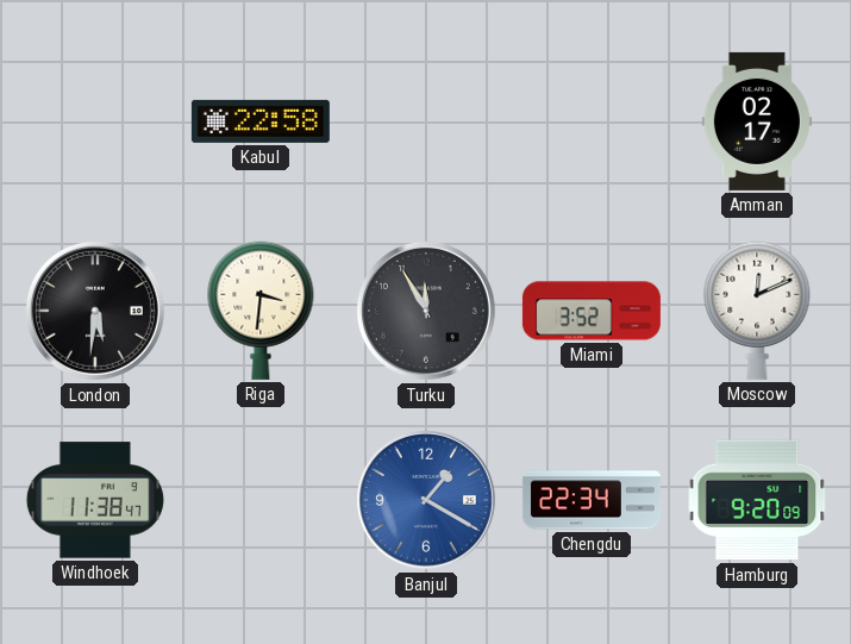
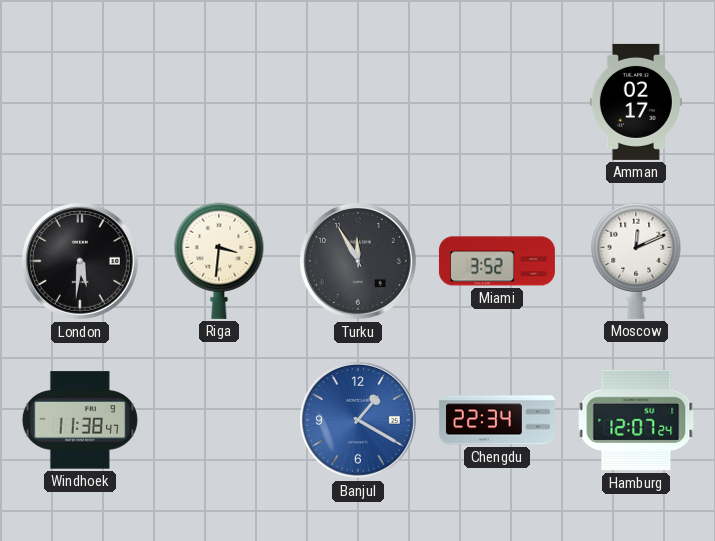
Kabul: 22:58 -> none (261, 121)
Hamburg: 9:20 -> 12:07 (636, 420)
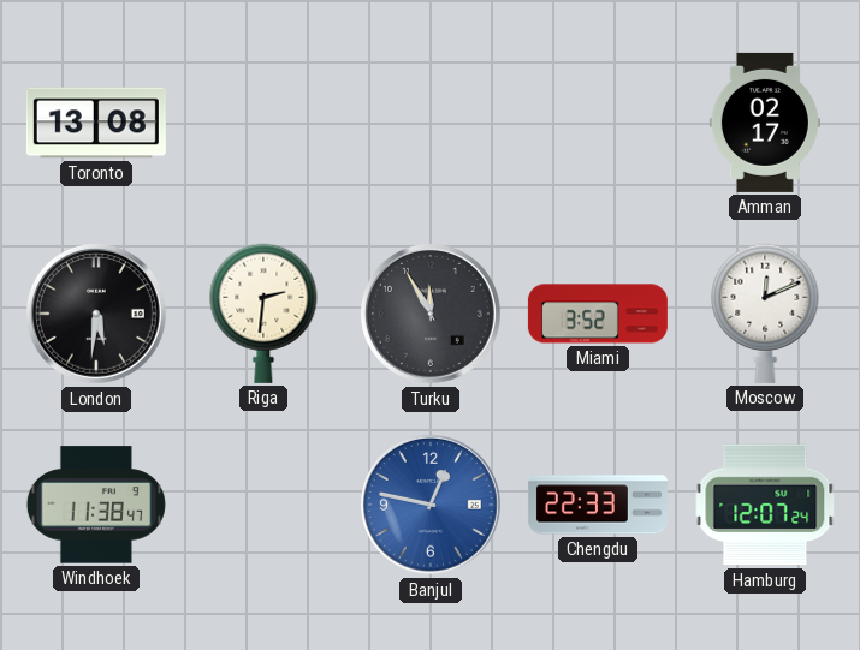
Toronto: none -> 13:08 (96, 123)
Riga: 3:31 -> 2:31 (263, 314)
Banjul: 1:20 -> 12:47 (431, 505)
Chengdu: 22:34 -> 22:33 (598, 505)
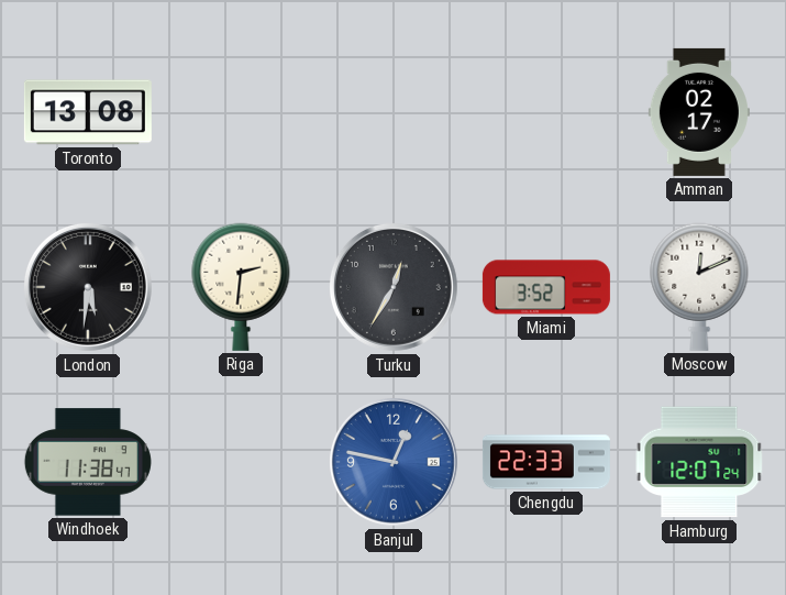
Turku: 11:55 -> 12:35 (394, 287)
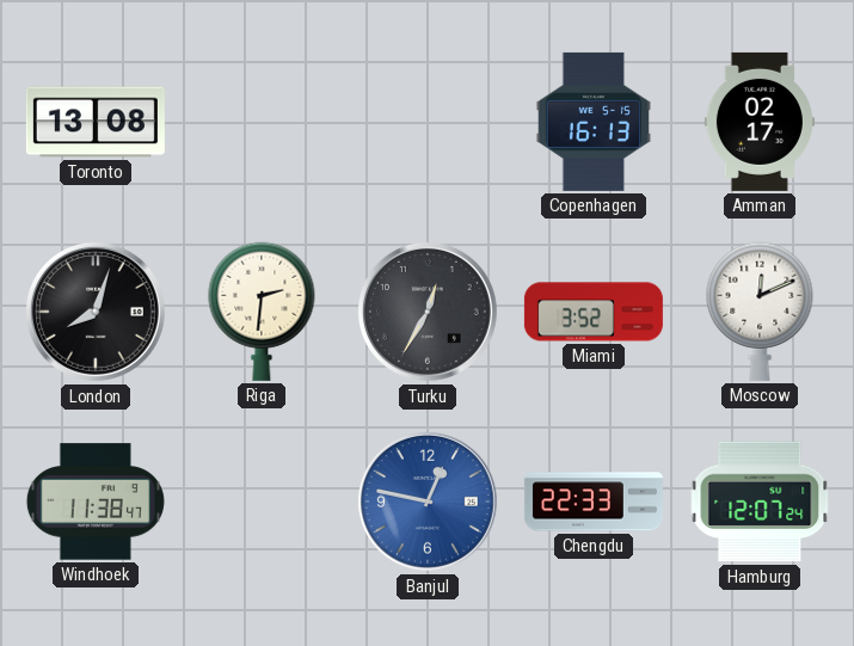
Copenhagen: none -> 16:13 (592, 122)
London: 5:31 -> 8:03 (96, 312)
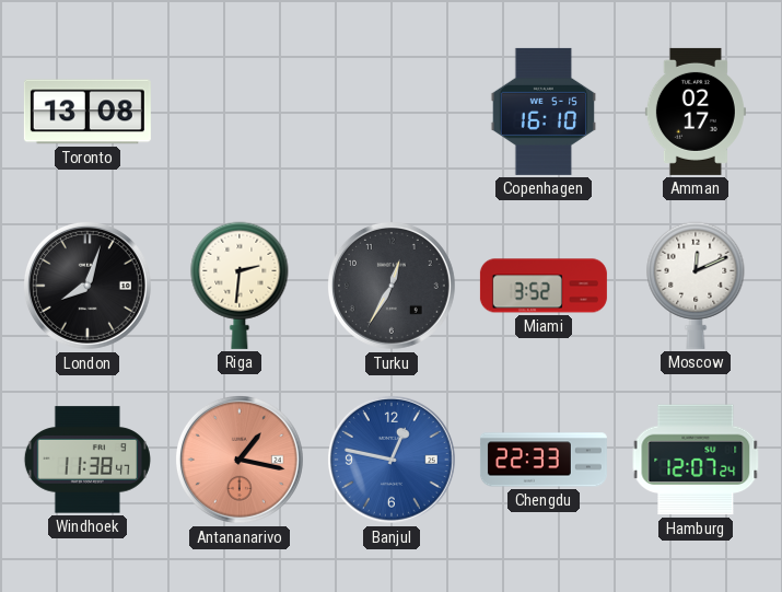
Copenhagen: 16:13 -> 16:10 (542, 112)
Antananarivo: none -> 1:17 (240, 460)
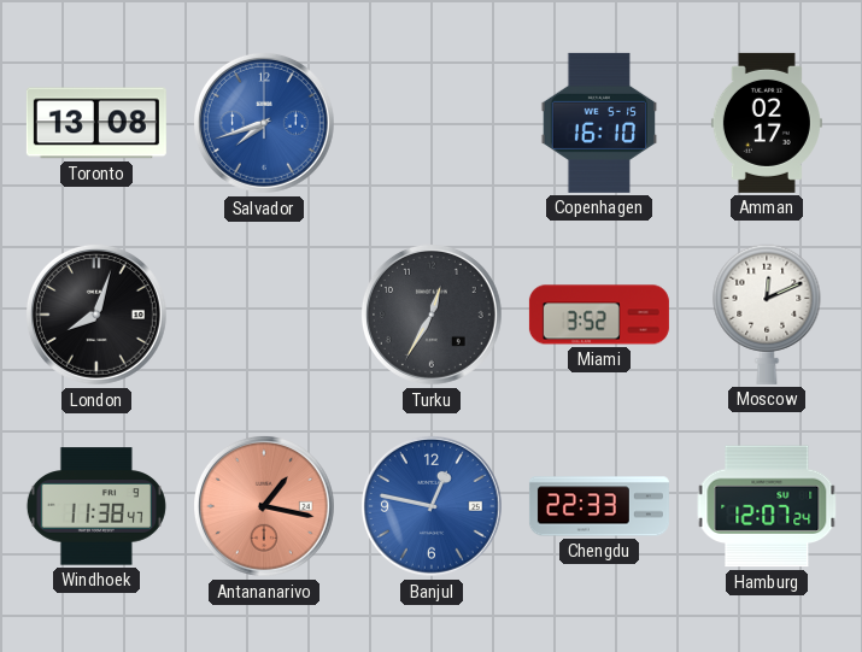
Salvador: none -> 7:42 (264, 123)
Riga: 2:31 -> none (240, 286)
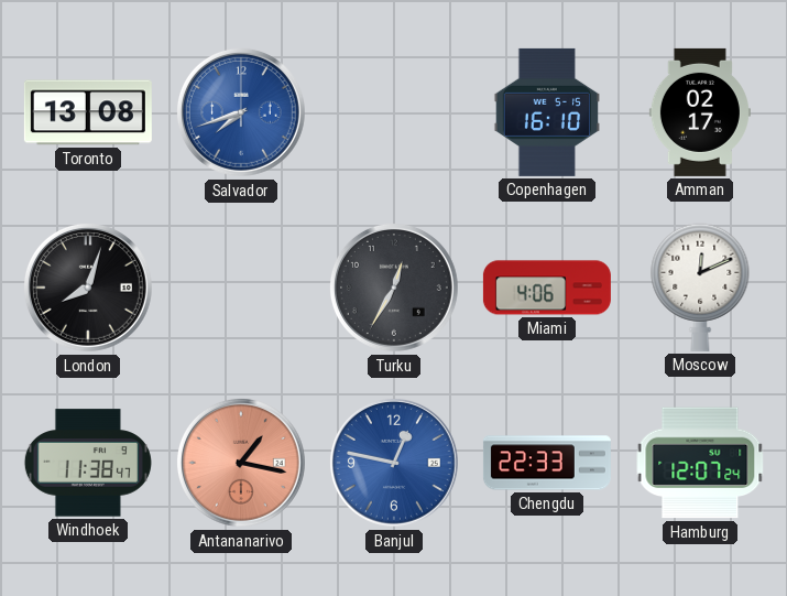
Miami: 3:52 -> 4:06 (547, 288)
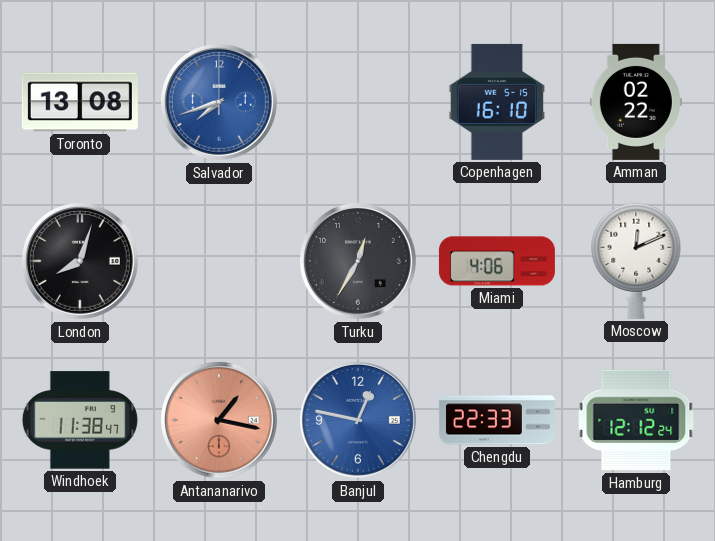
Amman: 02:17 -> 02:22 (636, 102)
Hamburg: 12:07 -> 12:12 (636, 420)
